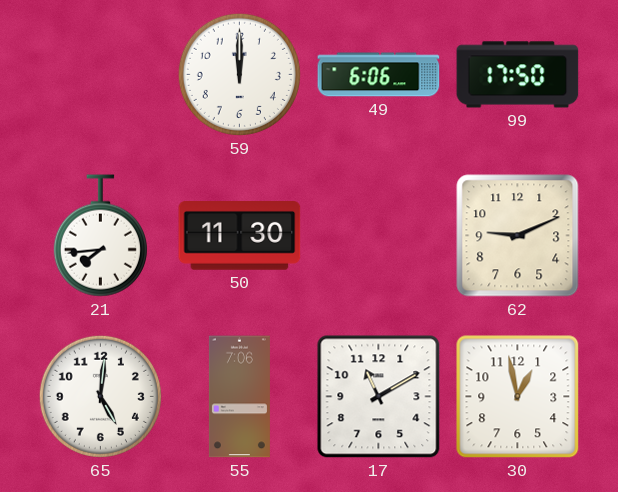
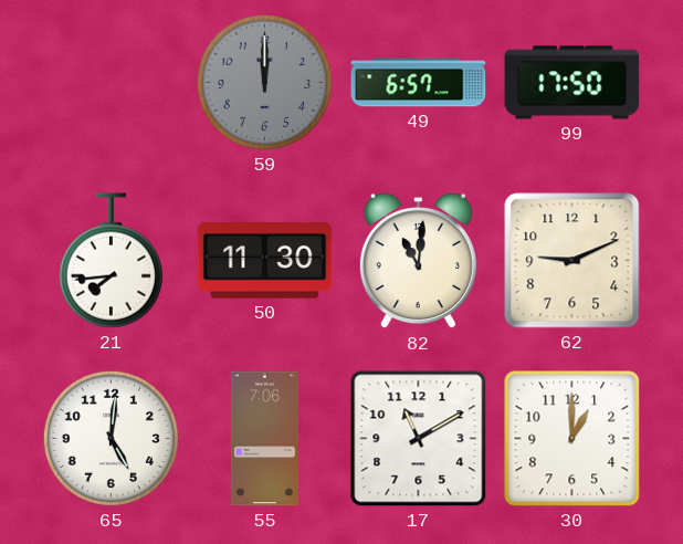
59 dial: white -> grey (264, 82)
49: 6:06 -> 6:57 (419, 83)
82: none -> 11:01 (418, 261)
30: 12:58 -> 1:00 (572, 439)
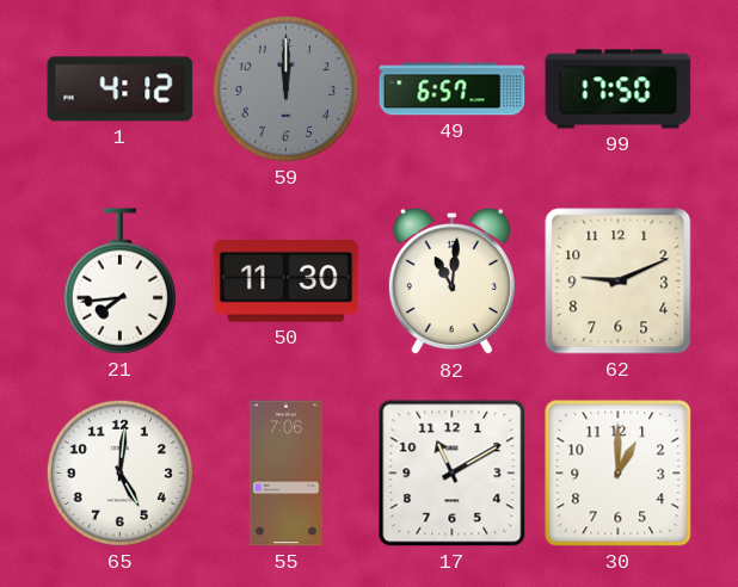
1: none -> 4:12 (121, 89)
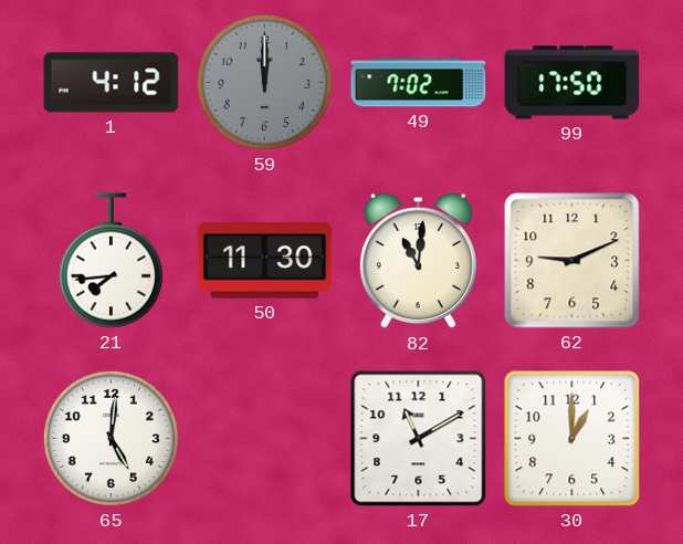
49: 6:57 -> 7:02 (419, 83)
55: 7:06 -> none (285, 474)
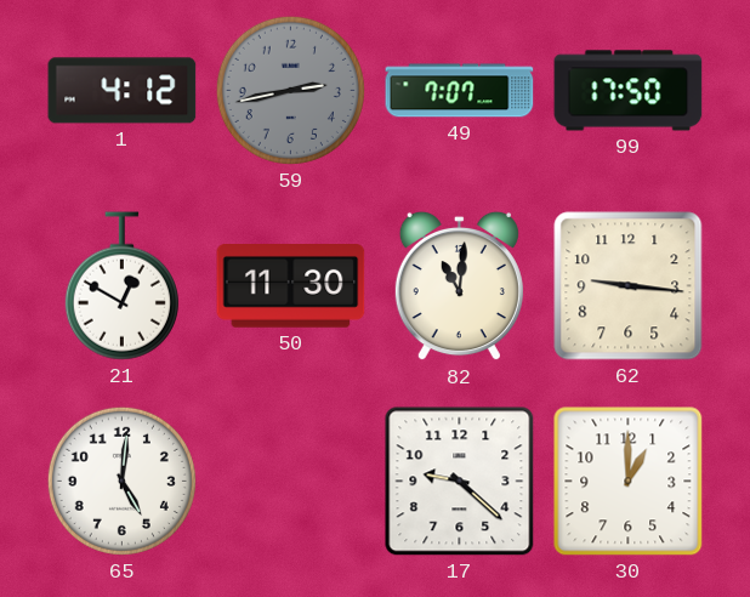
59: 12:00 -> 2:43 (290, 90)
49: 7:02 -> 7:07 (460, 91)
21: 7:44 -> 12:50 (121, 286)
62: 9:11 -> 9:16 (629, 286)
17: 11:10 -> 9:22 (460, 482)
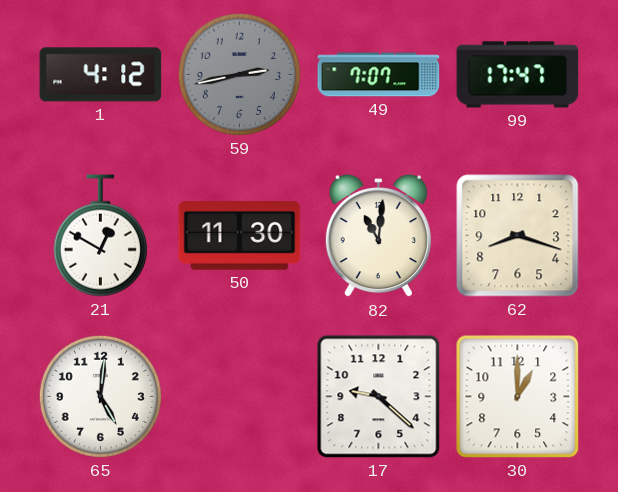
99: 17:50 -> 17:47 (518, 75)
62: 9:16 -> 8:18 (518, 236)
